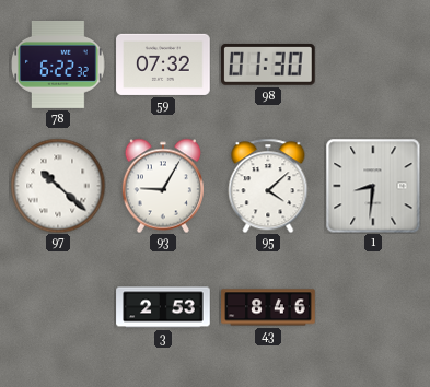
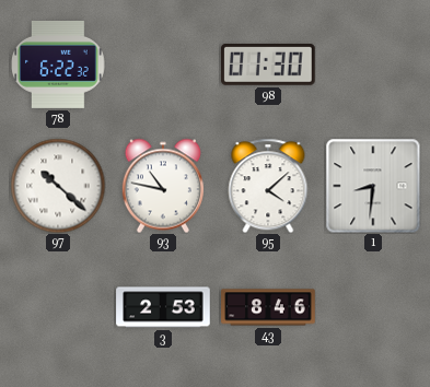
59: 07:32 -> none (163, 64)
93: 9:05 -> 10:47 (163, 186)
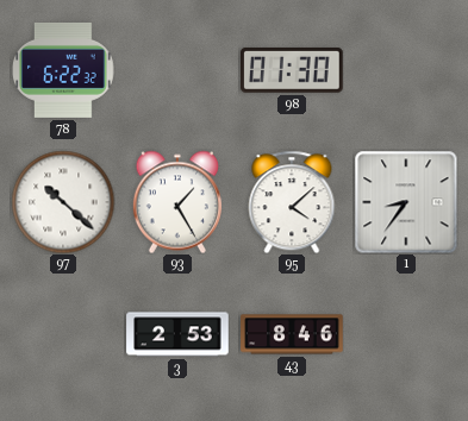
93: 10:47 -> 1:25 (177, 202)
1: 8:31 -> 8:36 (406, 202)
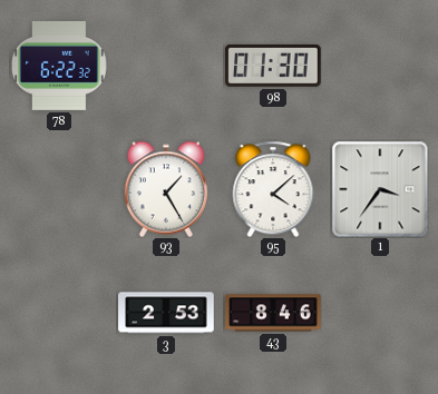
97: 10:22 -> none (63, 202)
1: 8:36 -> 3:36 (380, 189)
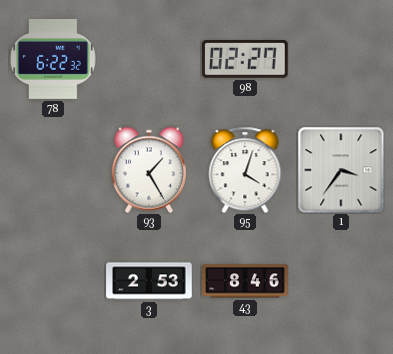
98: 01:30 -> 02:27 (246, 59)
95: 4:08 -> 4:03 (245, 170)
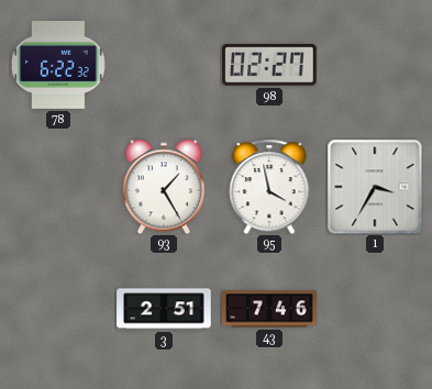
95: 4:03 -> 3:58 (269, 187)
1: 3:36 -> 3:35 (375, 187)
3: 2:53 -> 2:51 (164, 309)
43: 8:46 -> 7:46 (269, 309)
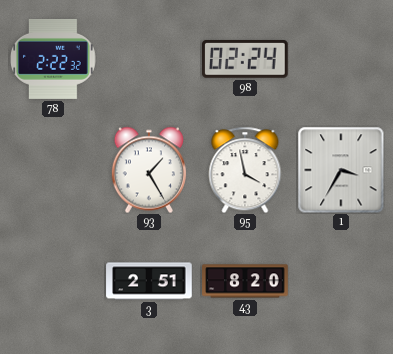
78: 6:22 -> 2:22 (53, 59)
98: 02:27 -> 02:24 (246, 59)
43: 7:46 -> 8:20 (245, 281)
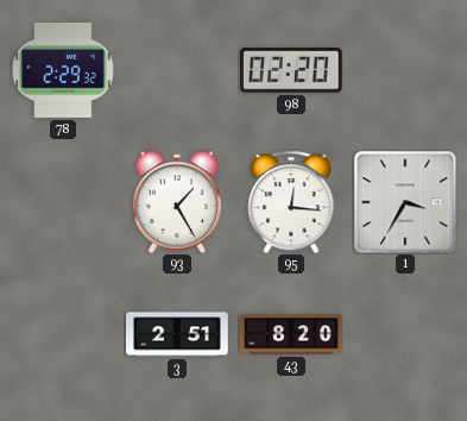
78: 2:22 -> 2:29 (63, 70)
98: 02:24 -> 02:20 (292, 70)
95: 3:58 -> 12:16 (291, 202)
